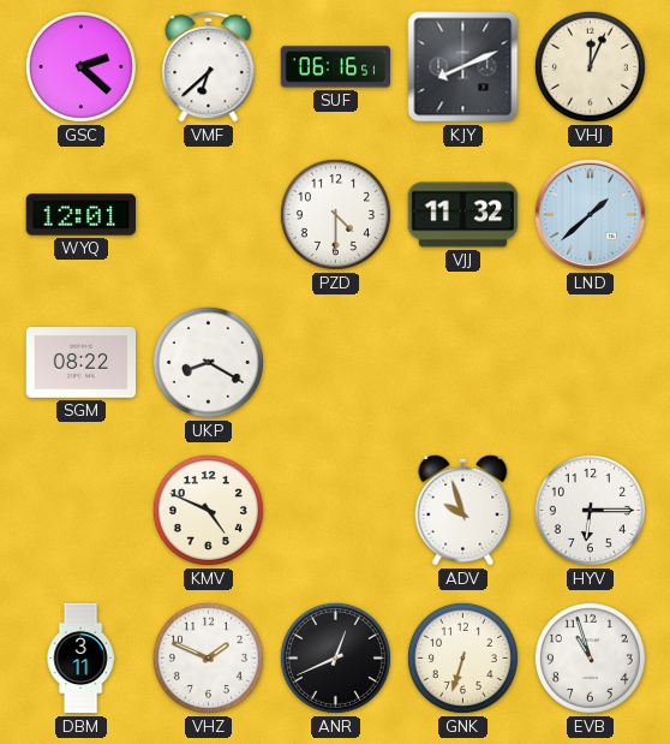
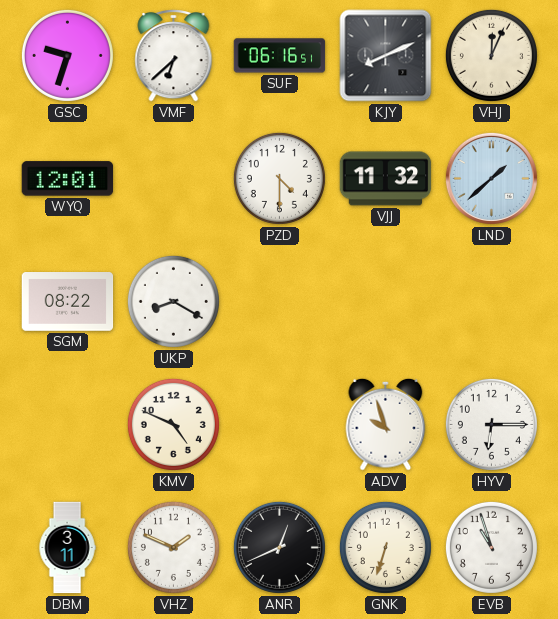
GSC: 2:22 -> 9:33 (67, 55)
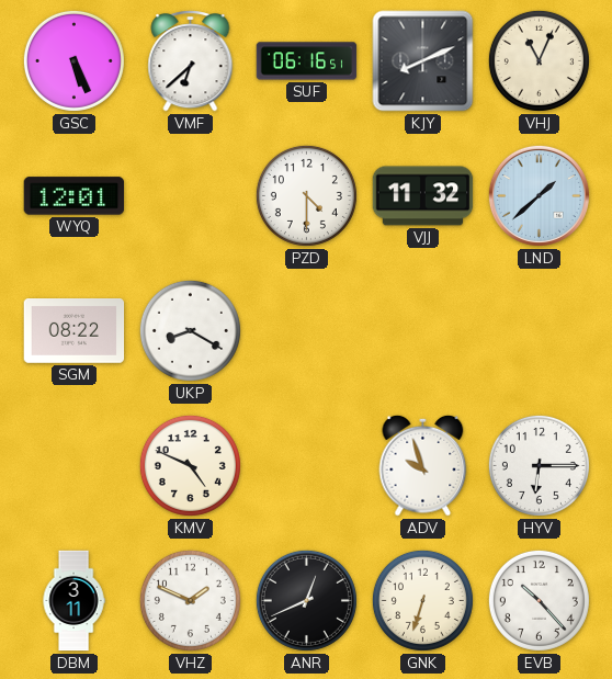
GSC: 9:33 -> 5:26 (73, 60)
VHJ: 12:04 -> 11:04 (539, 60)
EVB: 10:57 -> 10:23 (539, 600)
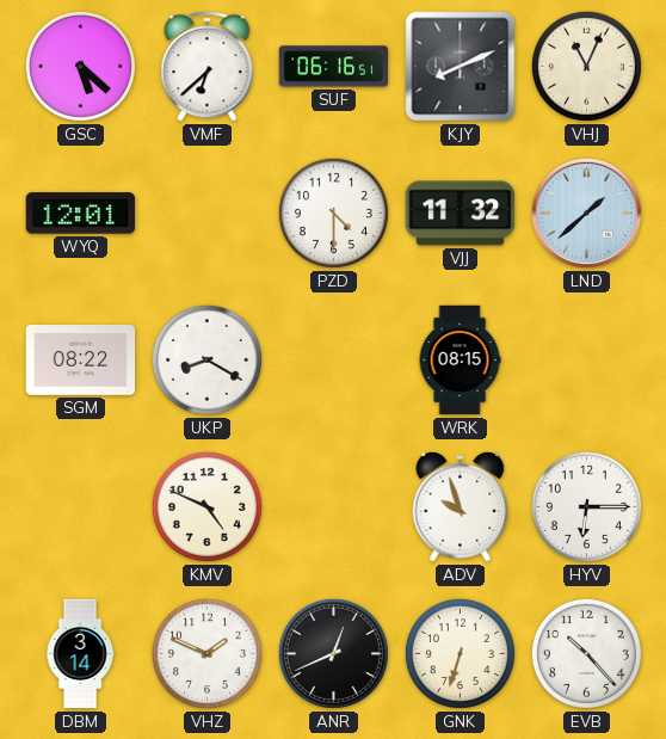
GSC: 5:26 -> 5:22 (80, 66)
WRK: none -> 08:15 (460, 361)
DBM: 3:11 -> 3:14 (80, 654)
